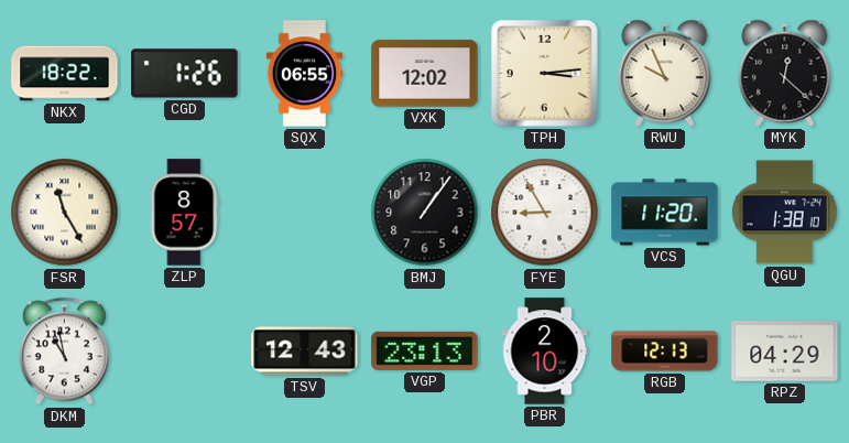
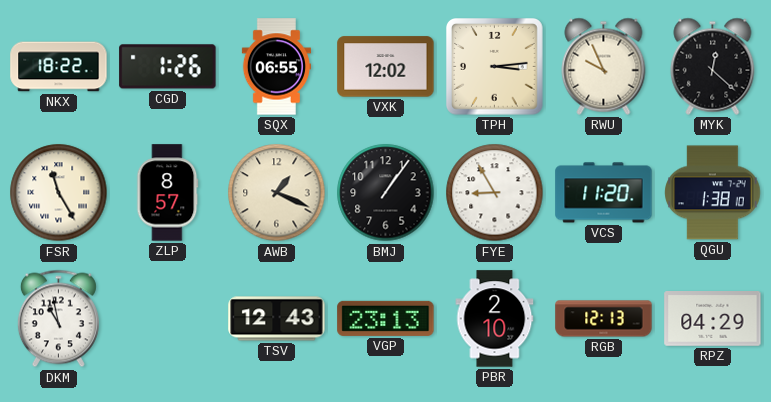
AWB: none -> 1:19 (277, 193)
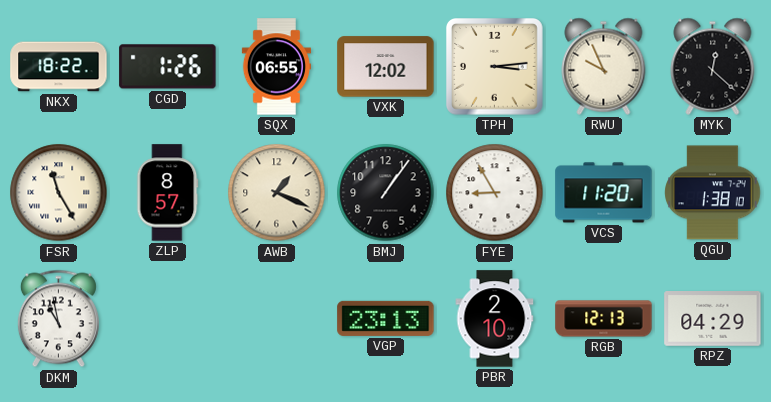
TSV: 12:43 -> none (277, 319)
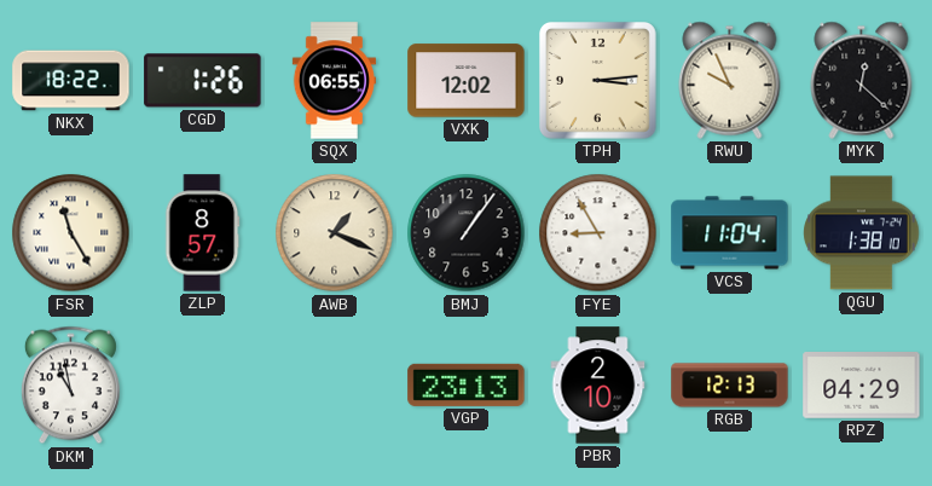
VCS: 11:20 -> 11:04 (730, 233)
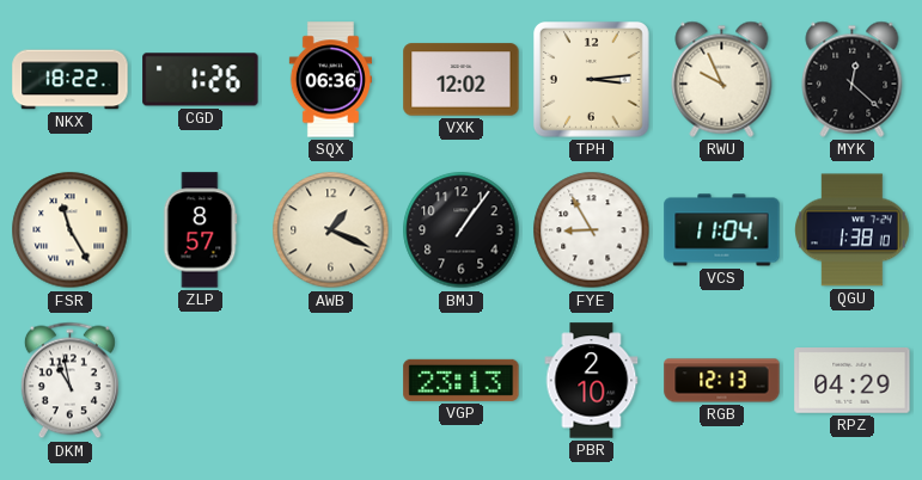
SQX: 06:55 -> 06:36 (330, 80)
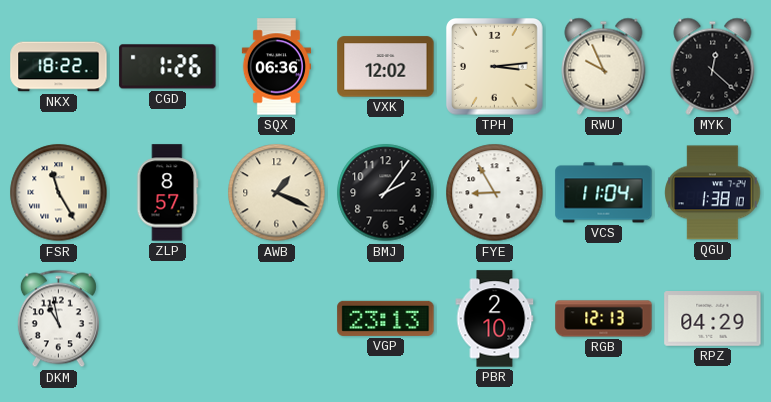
BMJ: 1:06 -> 2:06 (386, 193)
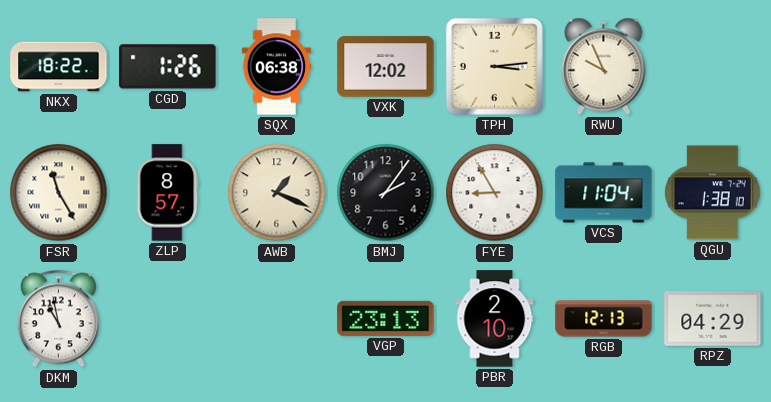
SQX: 06:36 -> 06:38 (276, 67)
MYK: 12:22 -> none (713, 66)
